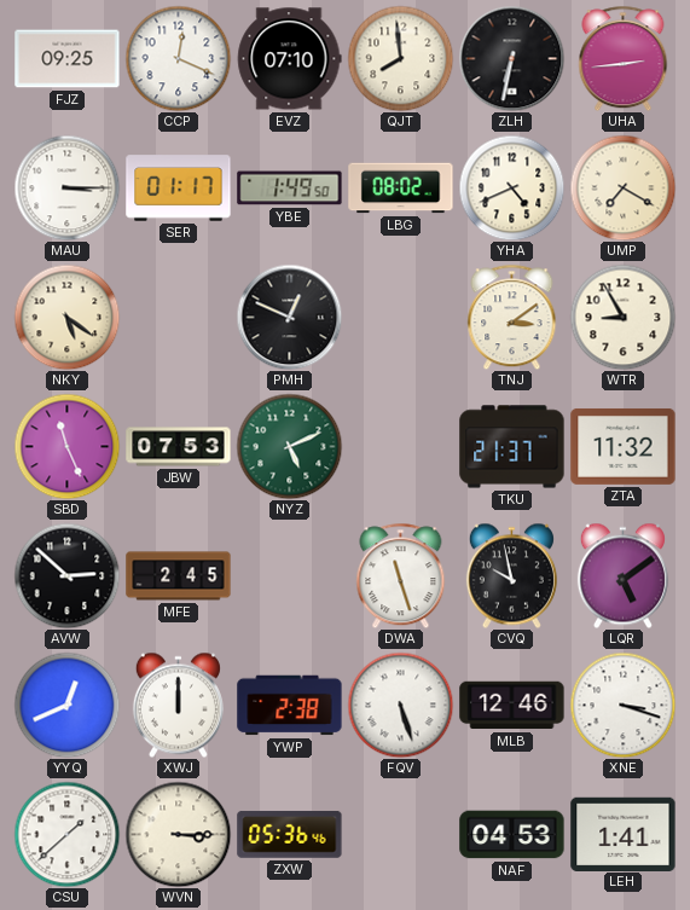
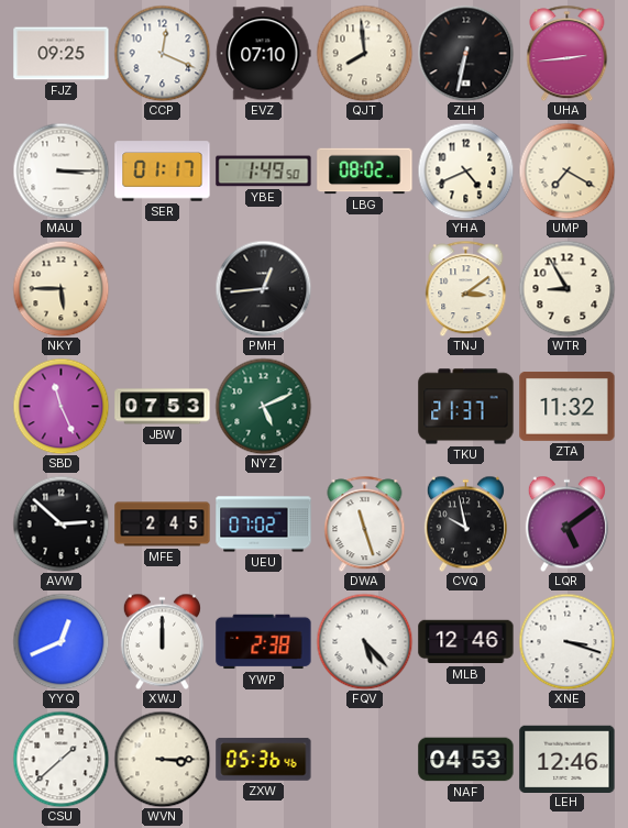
NKY: 5:21 -> 5:45 (60, 288)
PMH: 12:49 -> 12:44 (263, 288)
UEU: none -> 07:02 (264, 525)
FQV: 5:27 -> 5:23 (364, 641)
LEH: 1:41 -> 12:46 (568, 759)
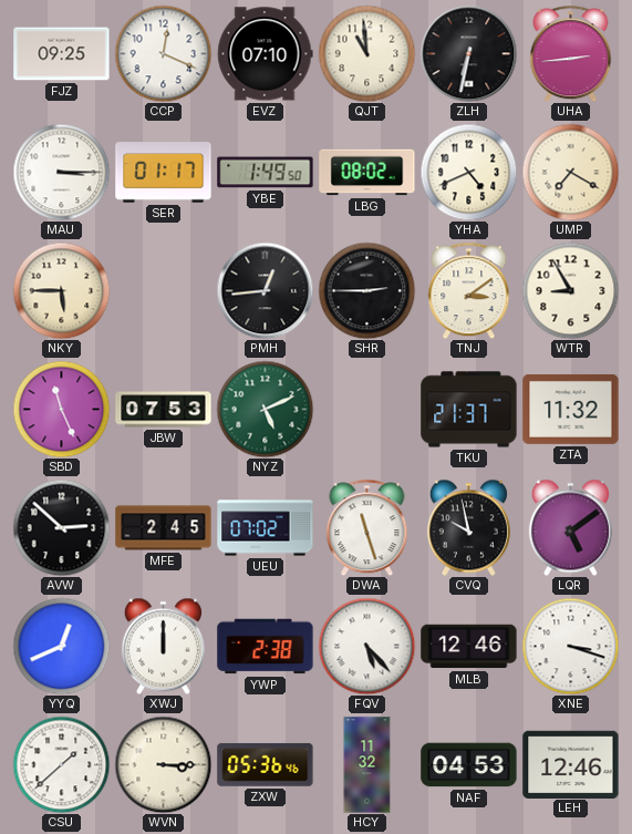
QJT: 7:59 -> 10:59 (366, 53)
SHR: none -> 2:45 (366, 290)
HCY: none -> 11:32 (367, 765)
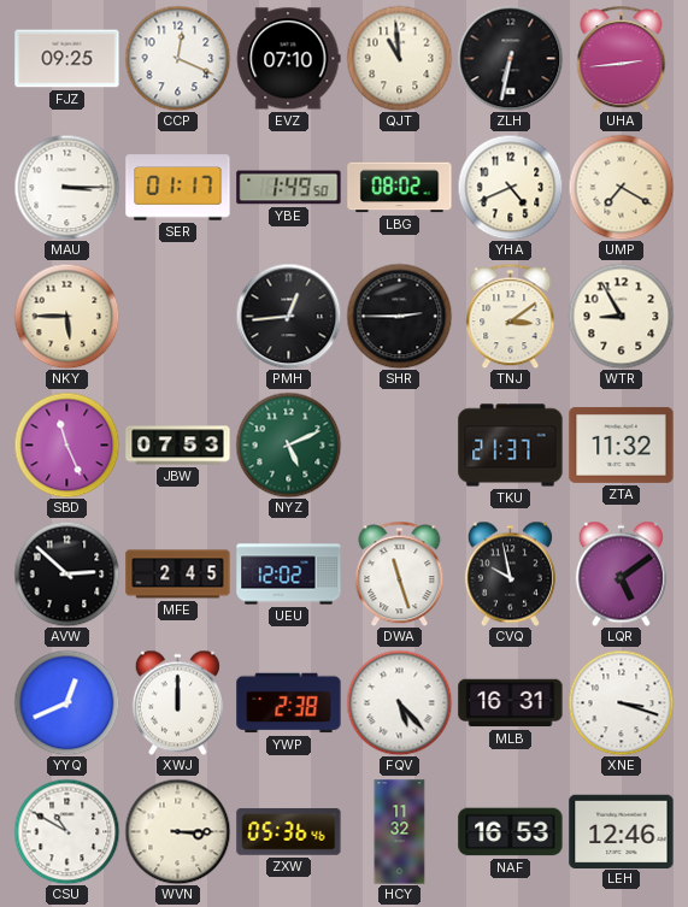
UEU: 07:02 -> 12:02 (289, 575)
MLB: 12:46 -> 16:31 (511, 703)
CSU: 1:38 -> 10:50 (66, 831)
NAF: 04:53 -> 16:53 (511, 832)
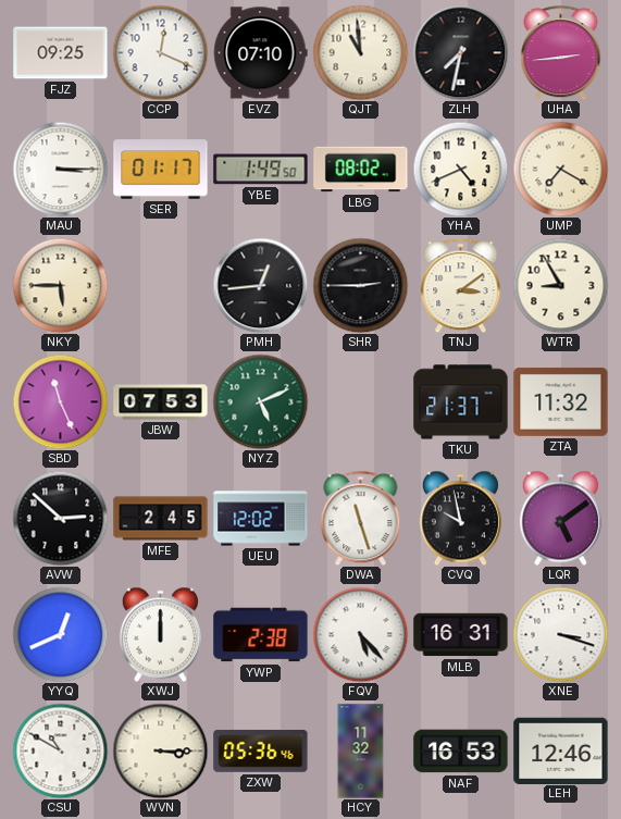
ZLH: 6:32 -> 7:32 (460, 52)
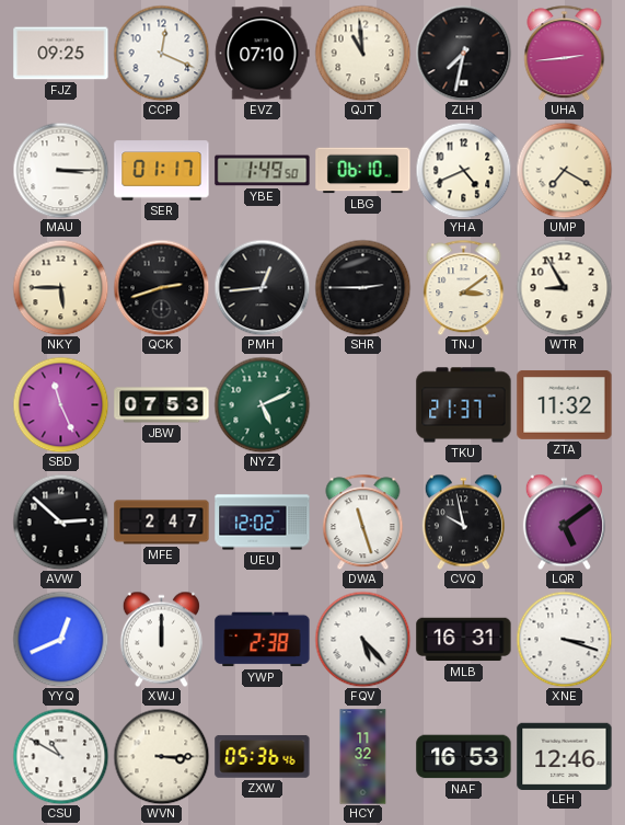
LBG: 08:02 -> 06:10 (363, 171)
QCK: none -> 2:42 (161, 287)
MFE: 2:45 -> 2:47 (162, 523)
